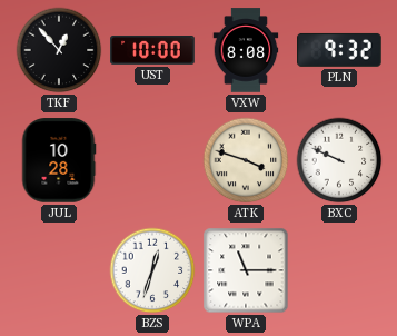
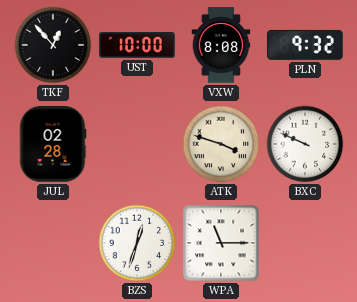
JUL: 10:28 -> 02:28 (53, 144)
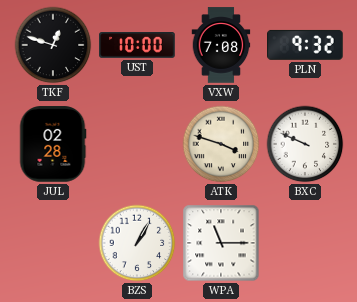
TKF: 12:53 -> 12:48 (53, 45)
VXW: 8:08 -> 7:08 (221, 45)
BZS: 12:33 -> 1:05 (137, 243)
